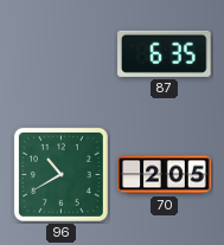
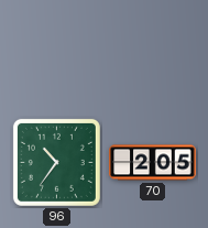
87: 6:35 -> none (165, 53)
96: 10:40 -> 10:36 (56, 162)
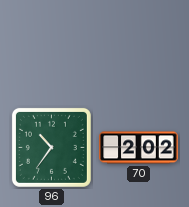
70: 2:05 -> 2:02 (139, 148)
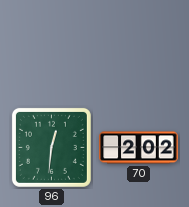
96: 10:36 -> 12:31 (51, 147)
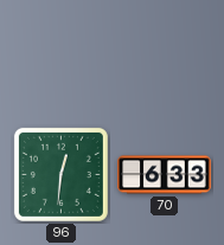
70: 2:02 -> 6:33 (165, 175)
